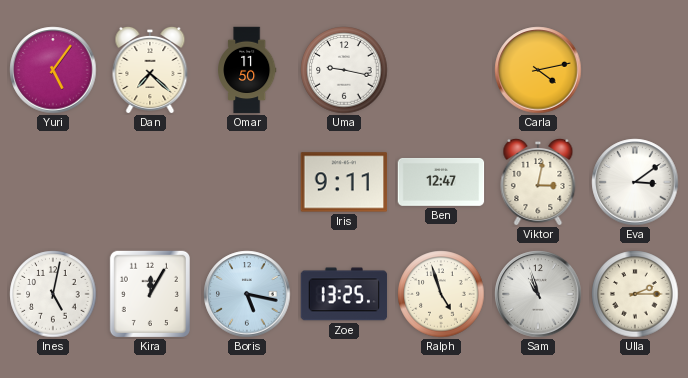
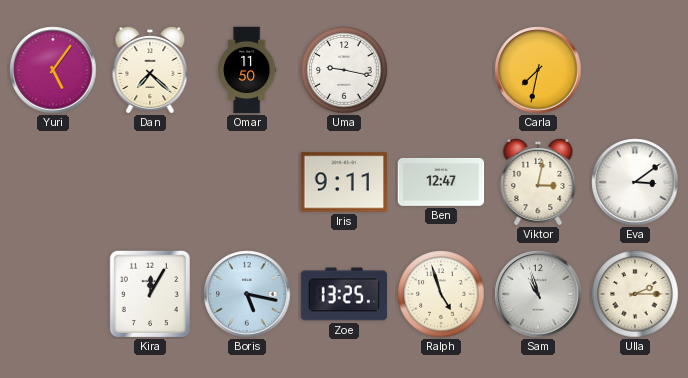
Carla: 4:13 -> 7:32 (538, 70)
Ines: 5:02 -> none (53, 294)
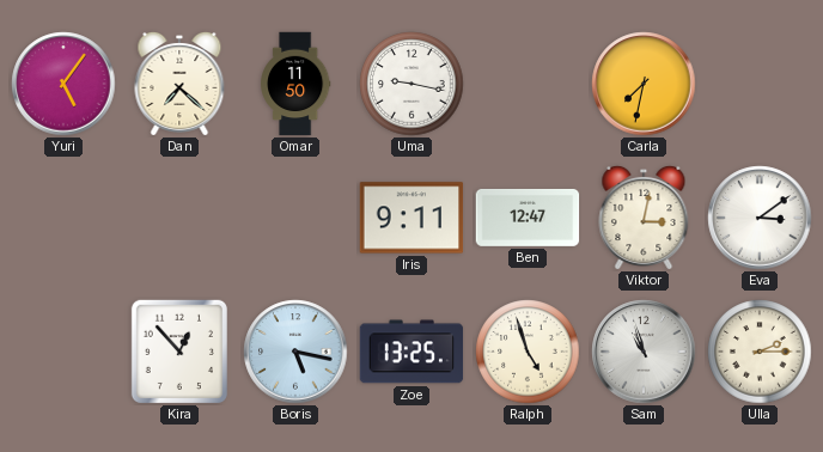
Kira: 12:05 -> 12:53 (179, 352)
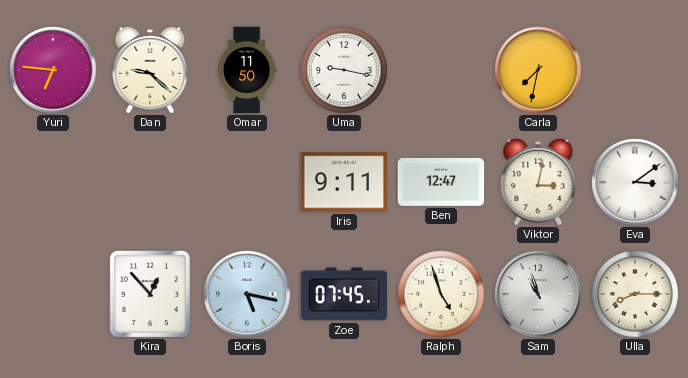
Yuri: 5:06 -> 6:46 (53, 70)
Dan: 7:22 -> 9:22 (150, 70)
Zoe: 13:25 -> 07:45 (344, 294)
Ulla: 2:15 -> 8:15 (635, 294)
